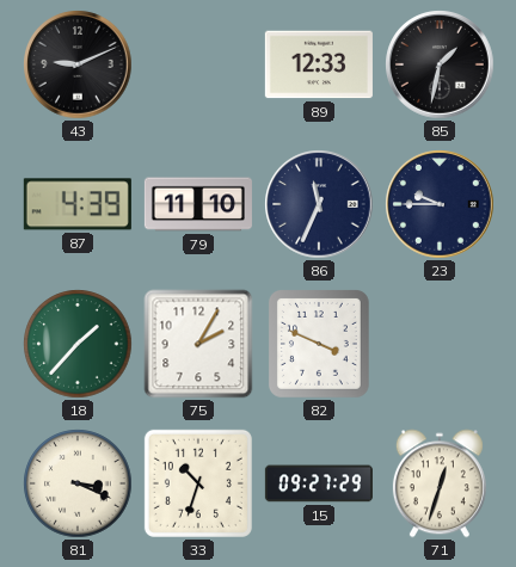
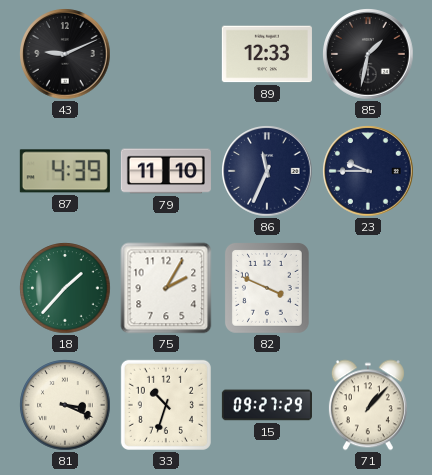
71: 12:33 -> 1:07 (368, 405)
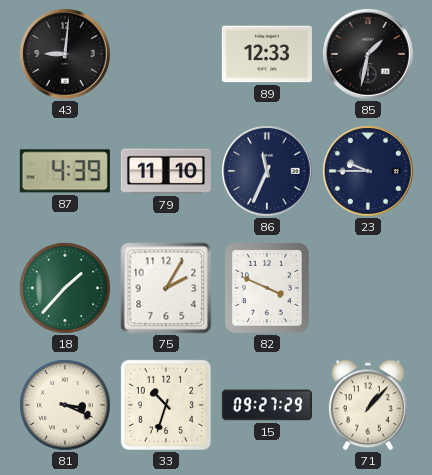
43: 9:11 -> 9:01 (65, 54)
